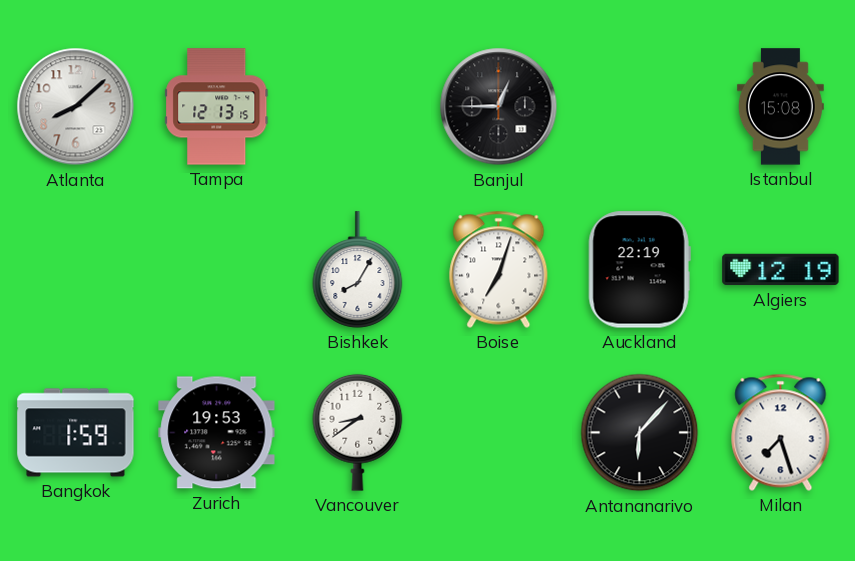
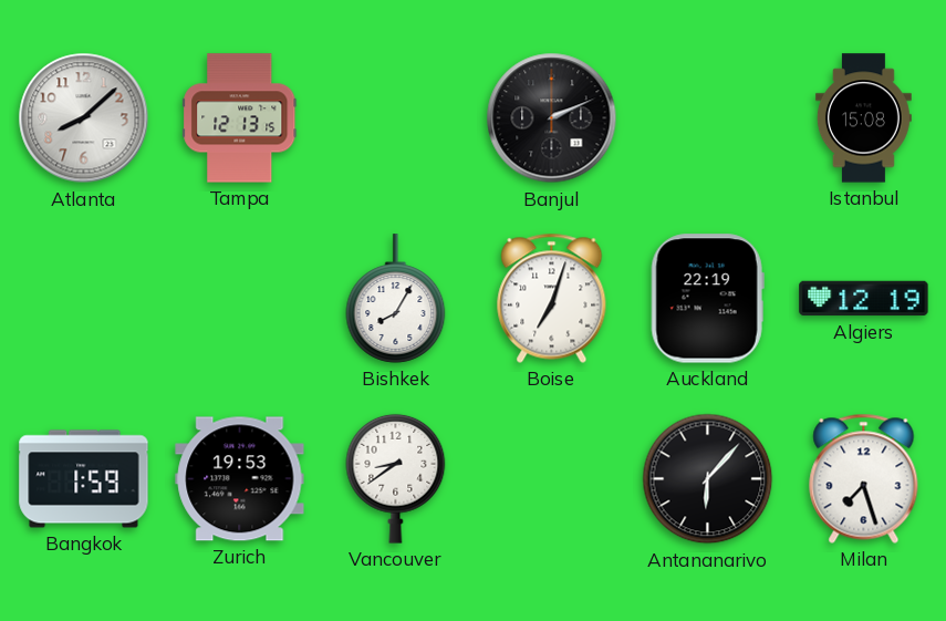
Banjul: 12:45 -> 2:11 (552, 118)
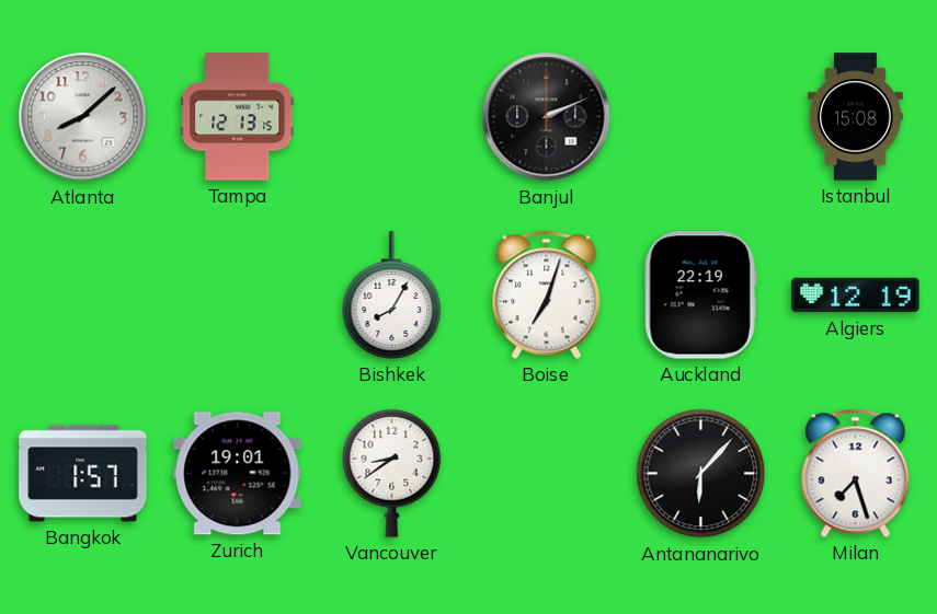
Bangkok: 1:59 -> 1:57 (83, 474)
Zurich: 19:53 -> 19:01 (238, 474)
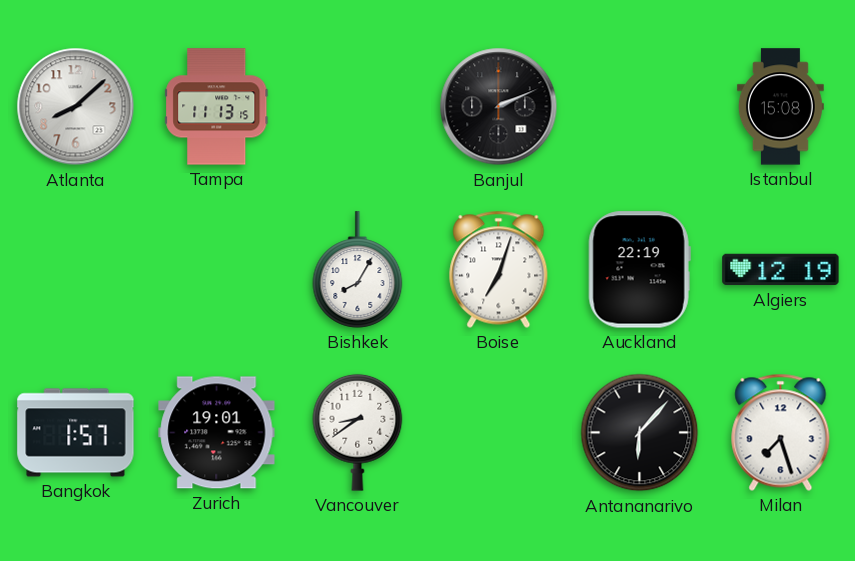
Tampa: 12:13 -> 11:13 (217, 107)
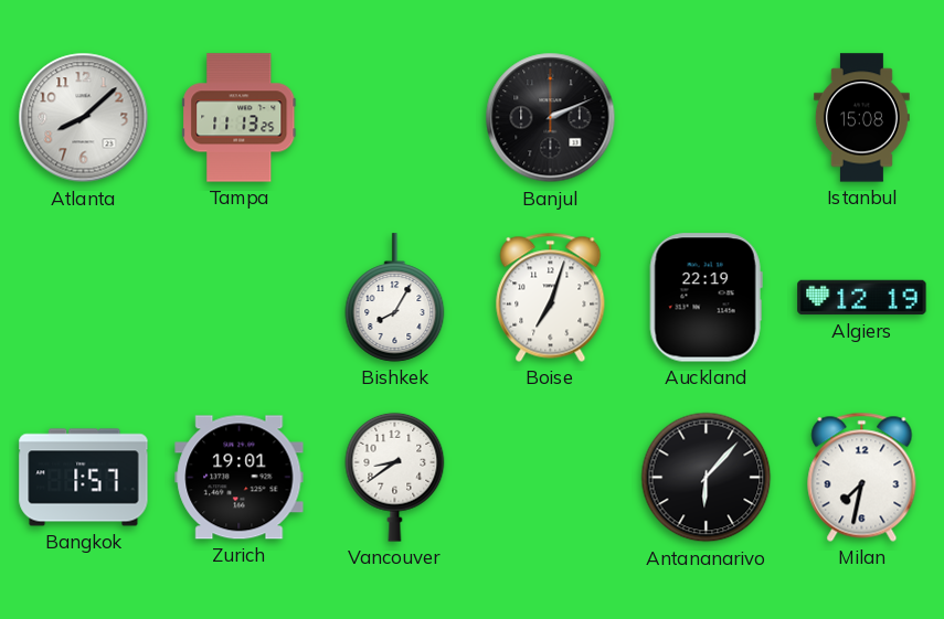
Tampa: 11:13:15 -> 11:13:25 (240, 118)
Milan: 7:27 -> 7:32 (862, 477)
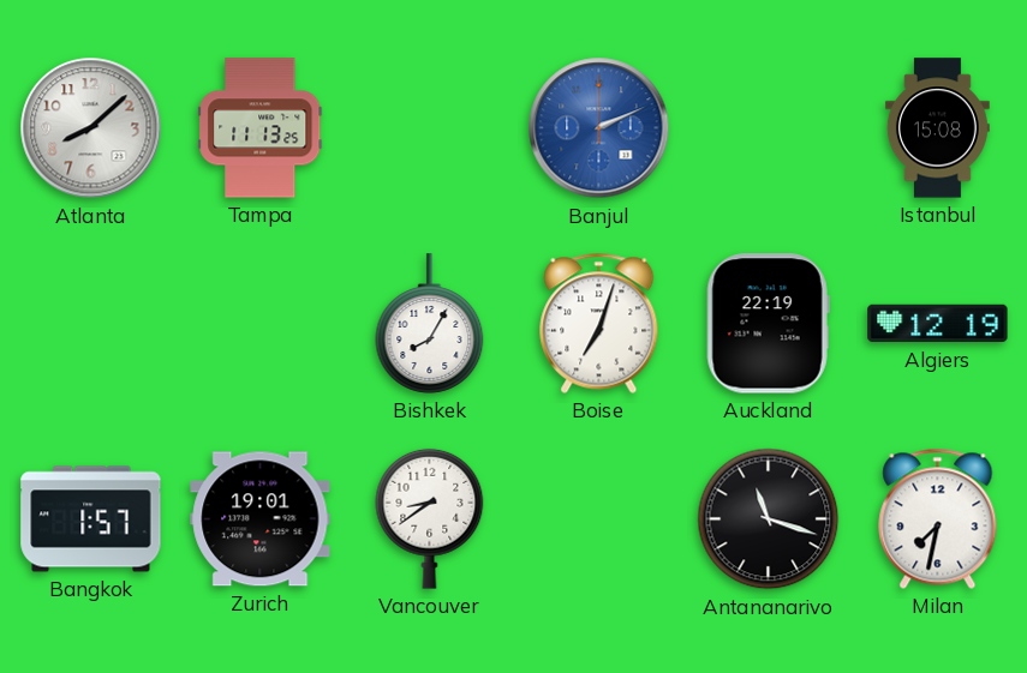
Banjul dial: black -> blue (599, 128)
Antananarivo: 6:07 -> 11:18 (769, 519)
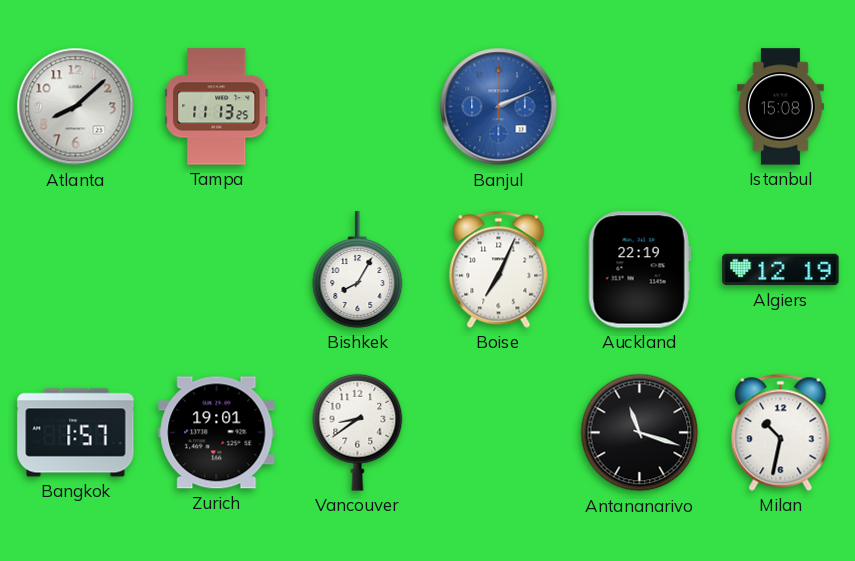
Boise: 7:03 -> 7:04 (499, 269)
Milan: 7:32 -> 10:32 (781, 432)
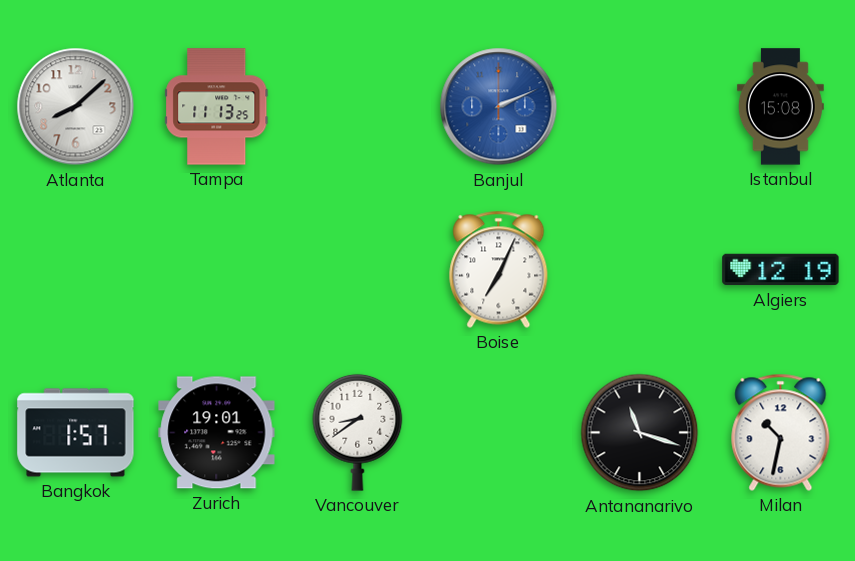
Bishkek: 8:05 -> none (358, 270)
Auckland: 22:19 -> none (639, 270)
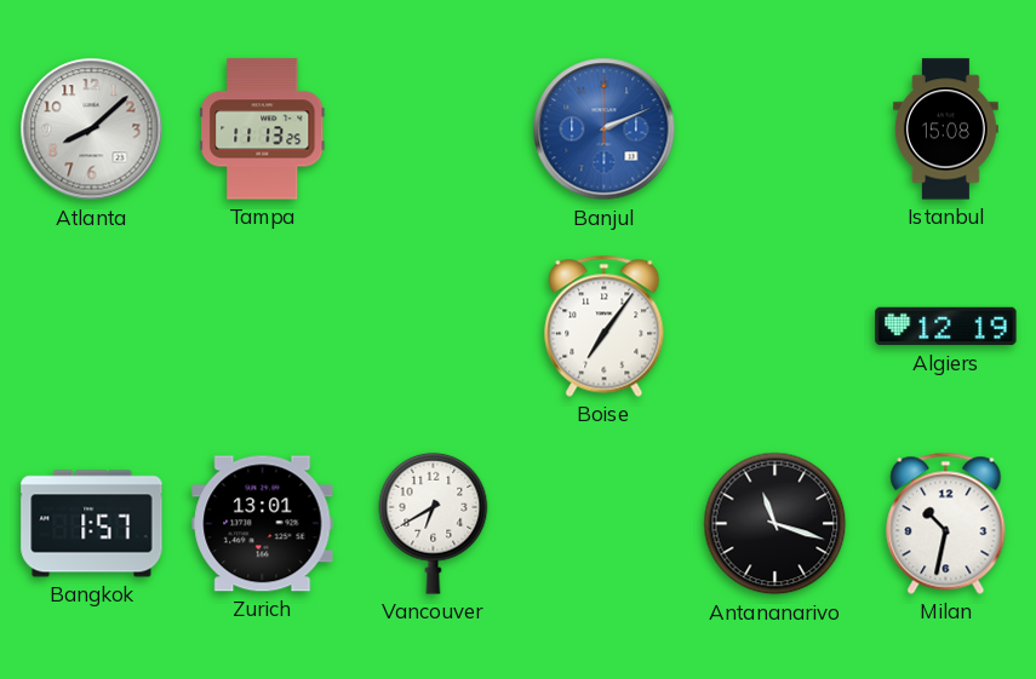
Boise: 7:04 -> 7:06 (605, 326)
Zurich: 19:01 -> 13:01 (263, 524)
Vancouver: 8:39 -> 6:40 (434, 523)
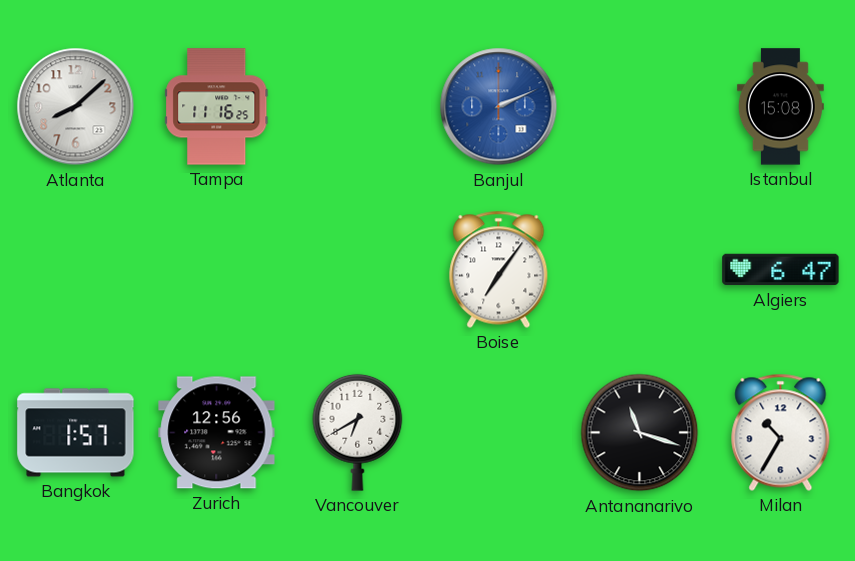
Tampa: 11:13 -> 11:16 (217, 107)
Algiers: 12:19 -> 6:47 (781, 270)
Zurich: 13:01 -> 12:56 (217, 433)
Milan: 10:32 -> 10:35 (781, 432)
